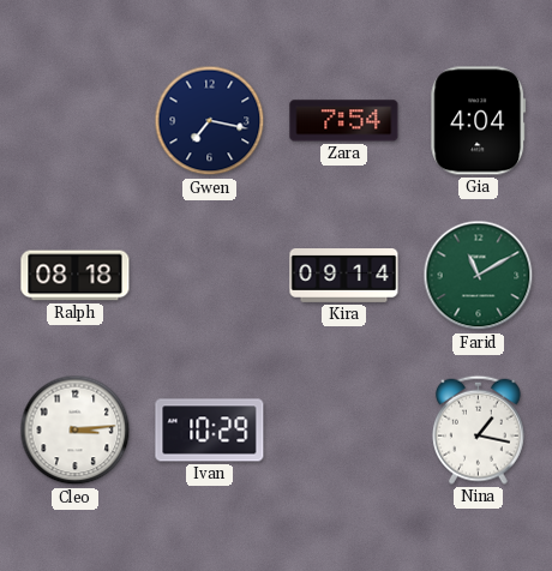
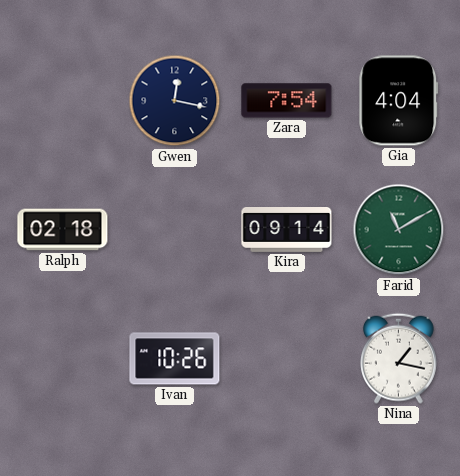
Gwen: 7:17 -> 12:17 (175, 101)
Ralph: 08:18 -> 02:18 (63, 230)
Cleo: 3:14 -> none (76, 431)
Ivan: 10:29 -> 10:26 (175, 359)
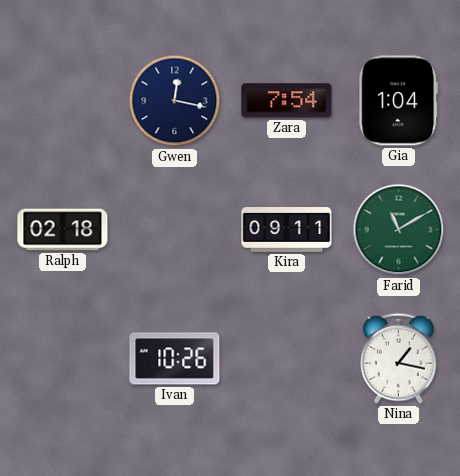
Gia: 4:04 -> 1:04 (399, 101)
Kira: 09:14 -> 09:11 (287, 230)
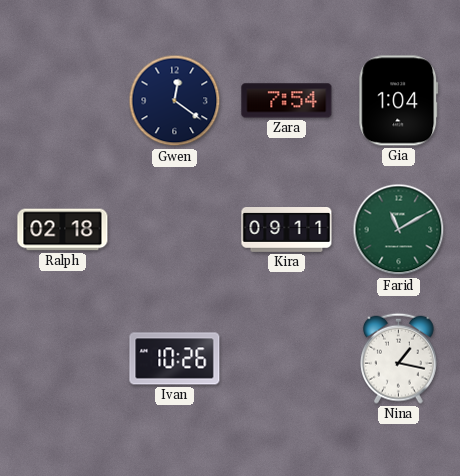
Gwen: 12:17 -> 12:21 (175, 101)
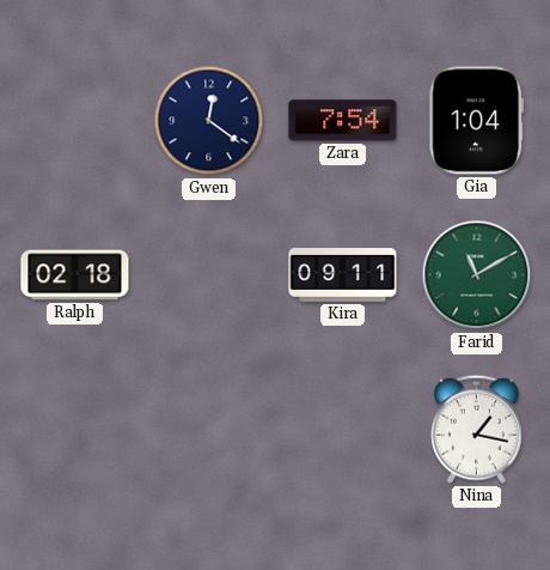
Ivan: 10:26 -> none (175, 359)
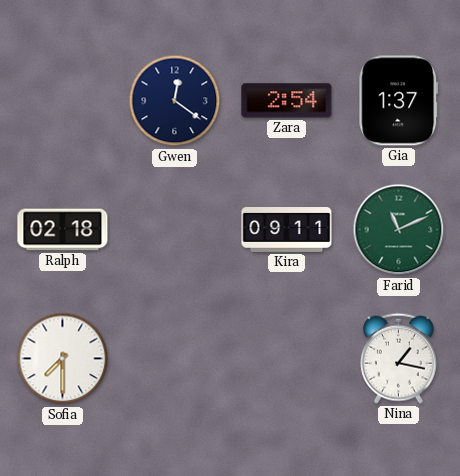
Zara: 7:54 -> 2:54 (287, 101)
Gia: 1:04 -> 1:37 (399, 101)
Farid: 11:10 -> 11:11 (399, 230)
Sofia: none -> 7:30 (63, 359)
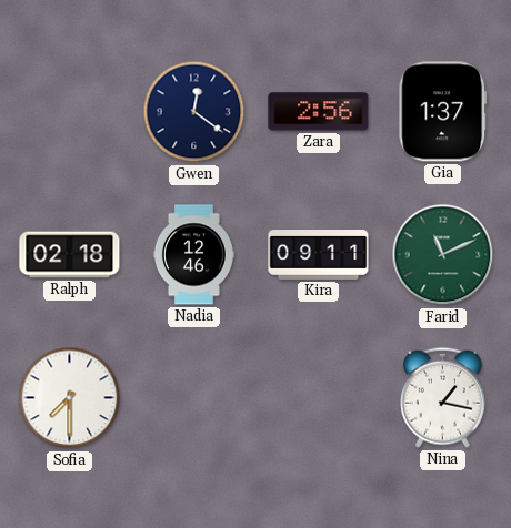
Zara: 2:54 -> 2:56 (319, 112)
Nadia: none -> 12:46 (193, 255)
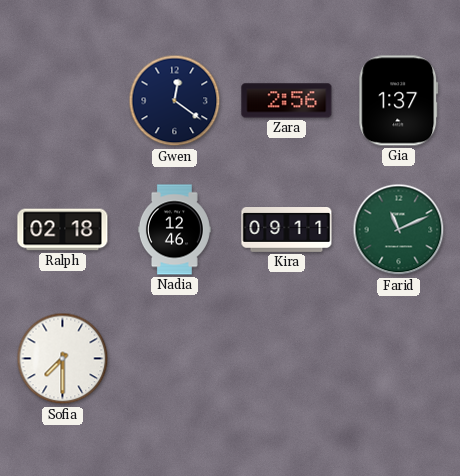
Nina: 1:17 -> none (443, 397)
